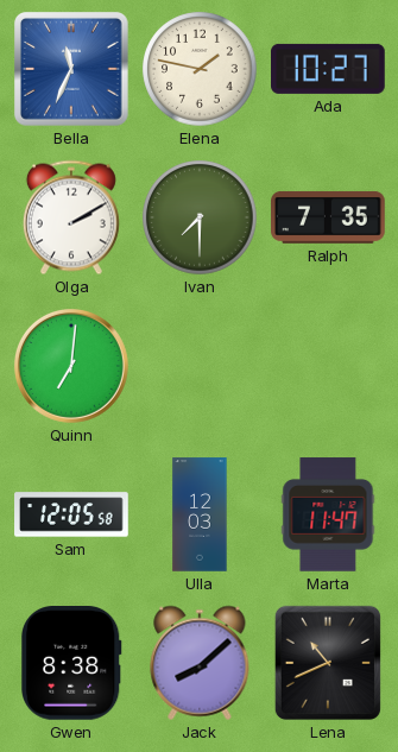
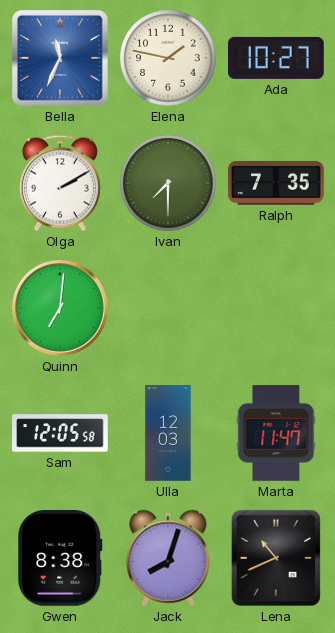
Jack: 8:08 -> 8:03 (168, 558)
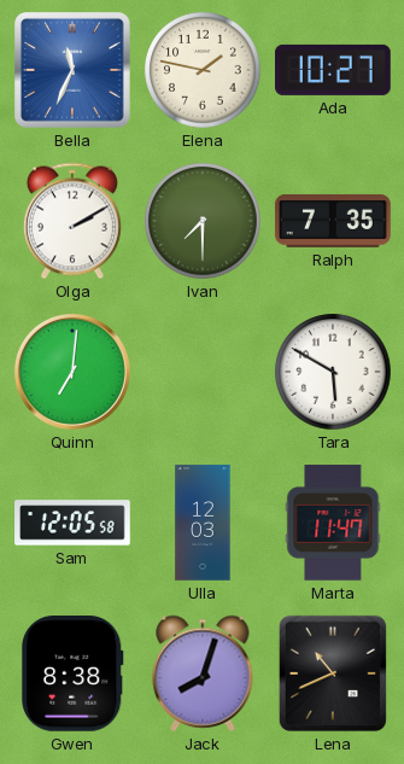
Tara: none -> 5:50 (333, 372)
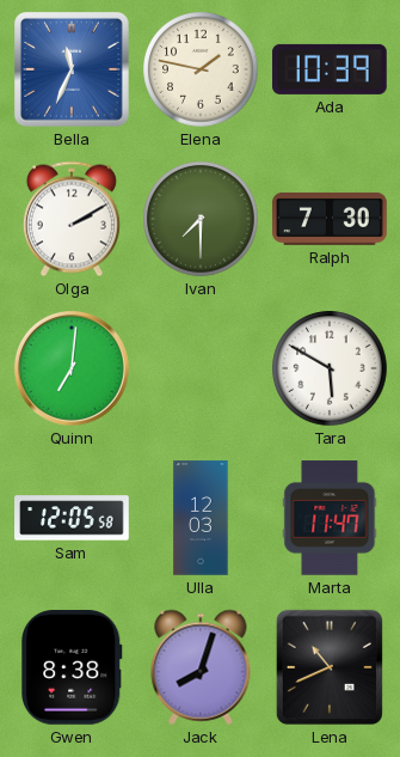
Ada: 10:27 -> 10:39 (330, 69)
Ralph: 7:35 -> 7:30 (330, 219)
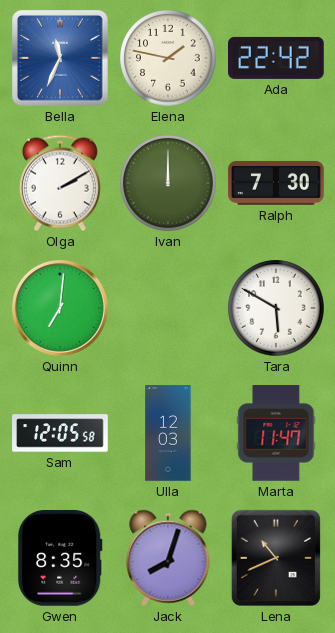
Ada: 10:39 -> 22:42 (276, 58)
Ivan: 7:30 -> 12:00 (168, 183)
Gwen: 8:38 -> 8:35 (61, 559)
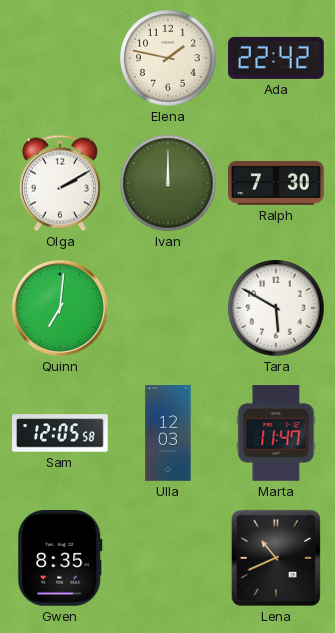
Bella: 11:34 -> none (61, 59)
Jack: 8:03 -> none (168, 558)
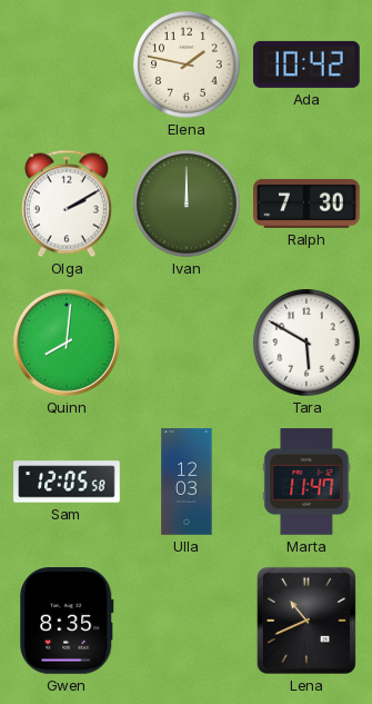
Ada: 22:42 -> 10:42 (306, 65)
Quinn: 7:01 -> 8:01 (67, 343)
